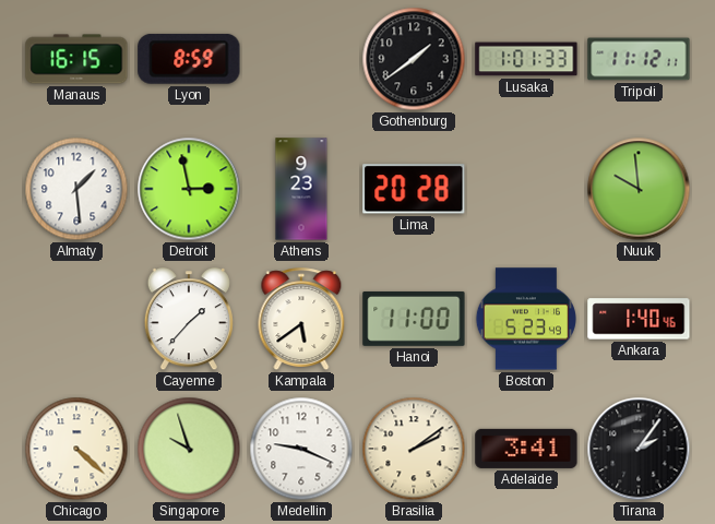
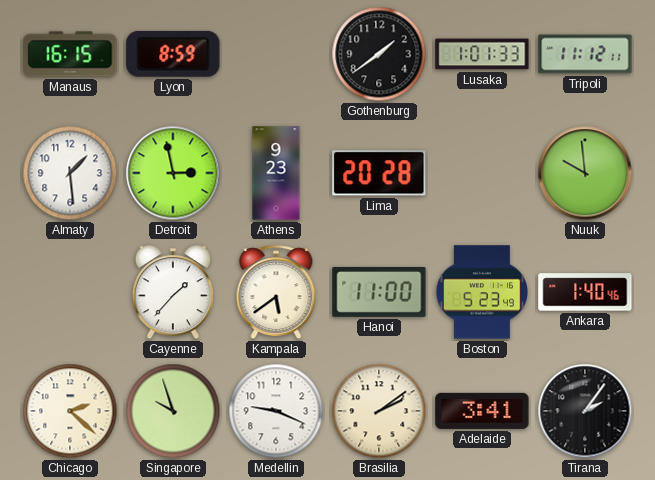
Chicago: 4:22 -> 2:22 (70, 411)
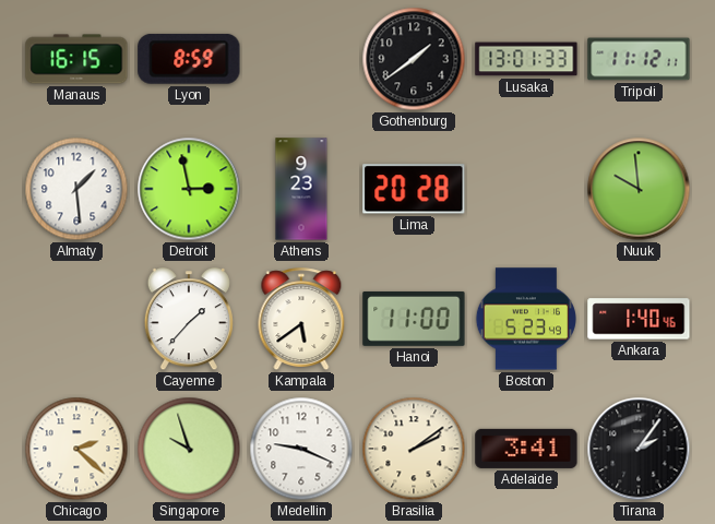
Lusaka: 1:01 -> 13:01 (526, 59)
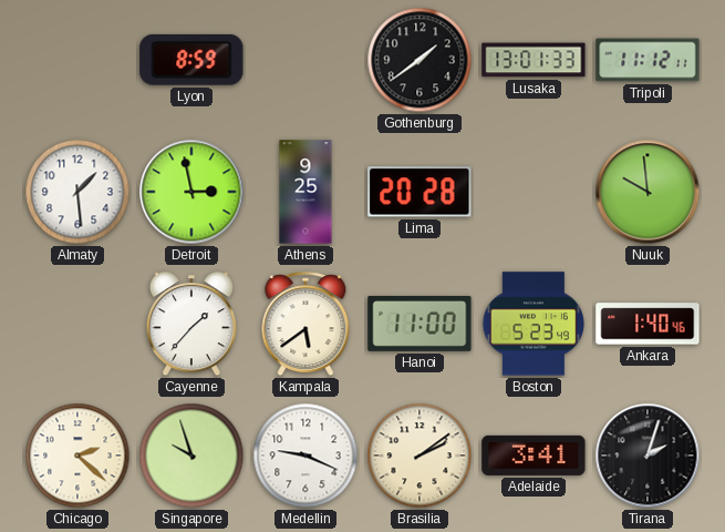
Manaus: 16:15 -> none (76, 59)
Athens: 9:23 -> 9:25 (305, 192)
Tirana: 2:06 -> 2:03 (648, 456)
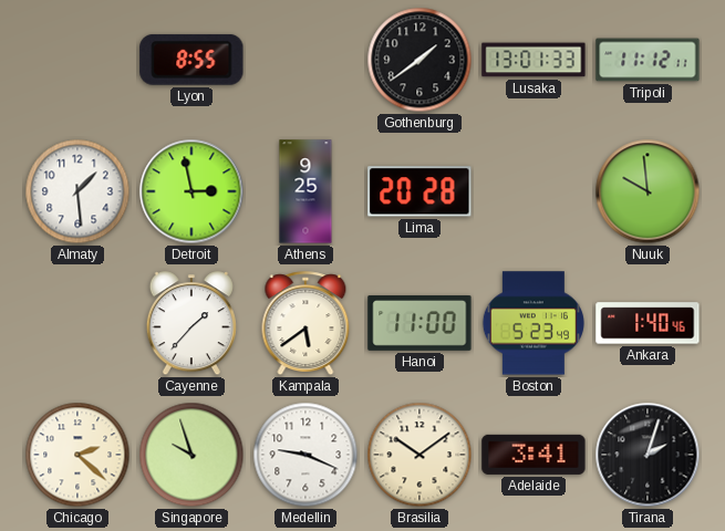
Lyon: 8:59 -> 8:55 (191, 60)
Brasilia: 2:09 -> 10:09 (420, 455)
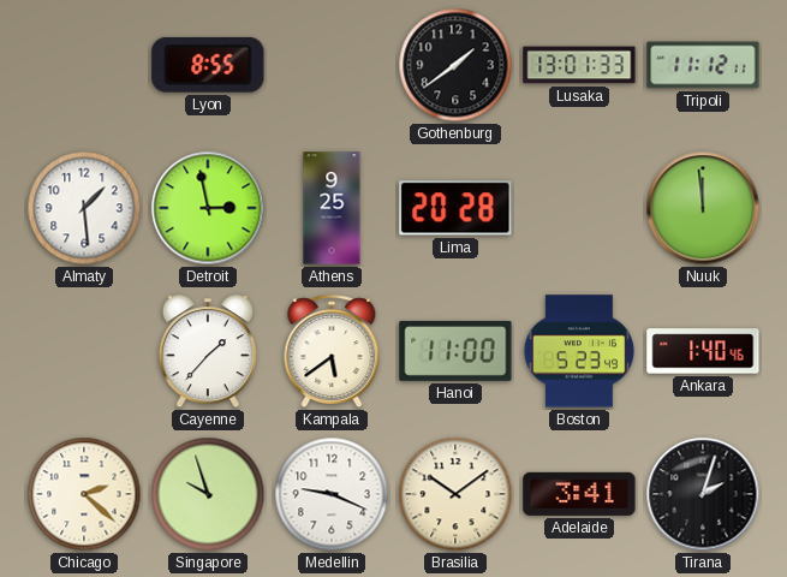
Nuuk: 9:59 -> 11:59 (703, 208)
